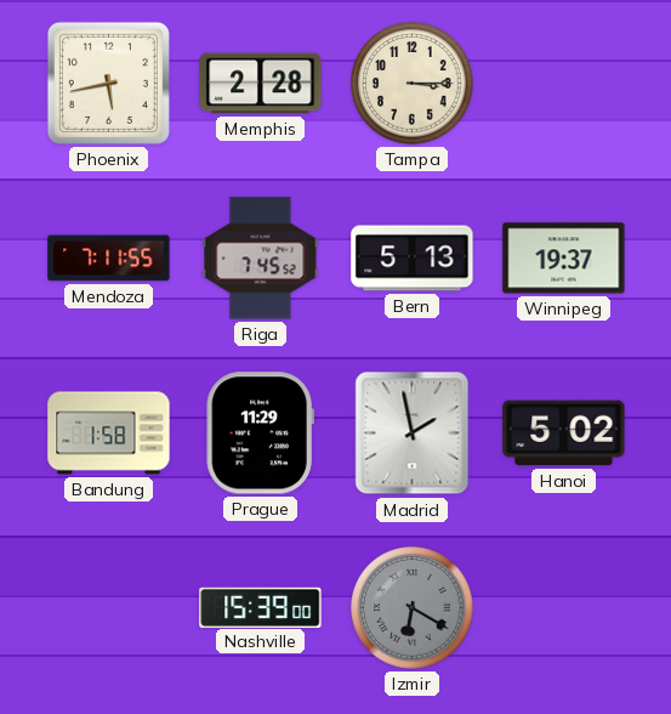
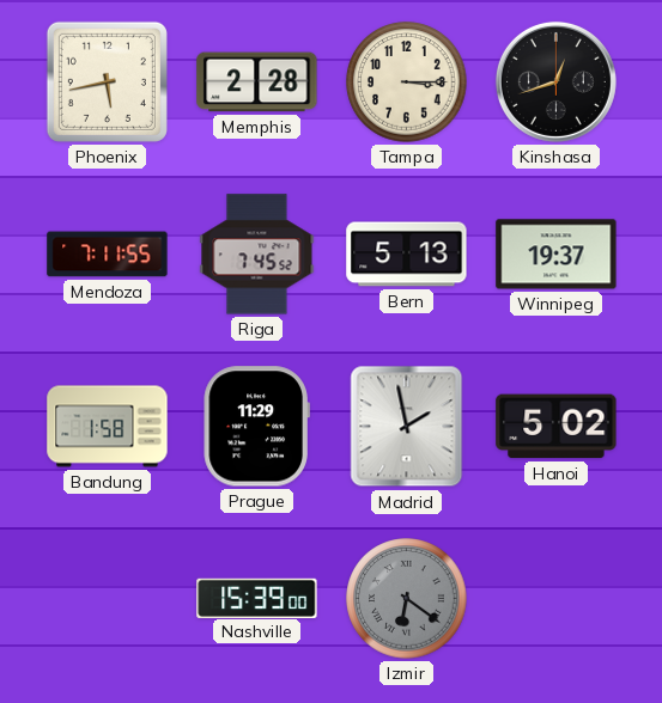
Kinshasa: none -> 12:42 (555, 81)
Izmir: 6:20 -> 6:21 (407, 599)
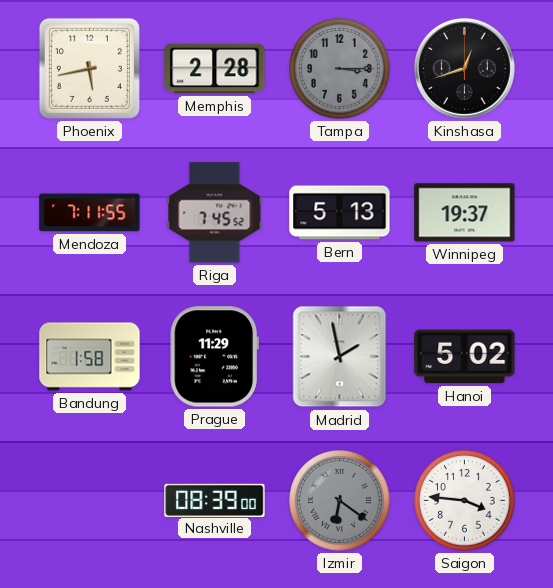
Tampa dial: cream -> grey (340, 69)
Nashville: 15:39 -> 08:39 (215, 500)
Saigon: none -> 3:46 (465, 501)
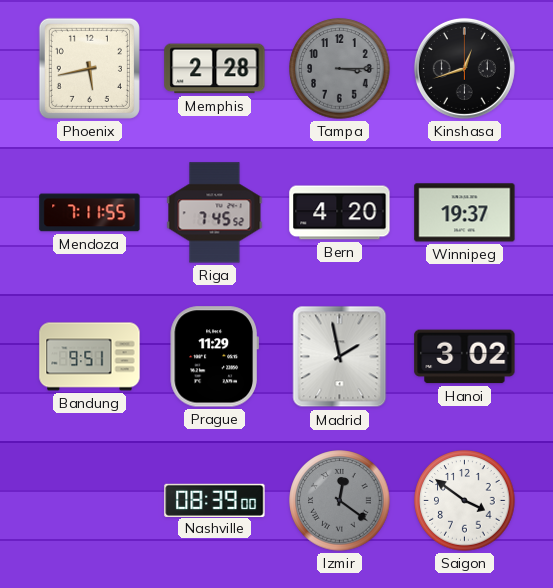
Bern: 5:13 -> 4:20 (340, 213)
Bandung: 1:58 -> 9:51 (90, 357)
Hanoi: 5:02 -> 3:02 (465, 357)
Izmir: 6:21 -> 12:21 (340, 501)
Saigon: 3:46 -> 3:51 (465, 501)
